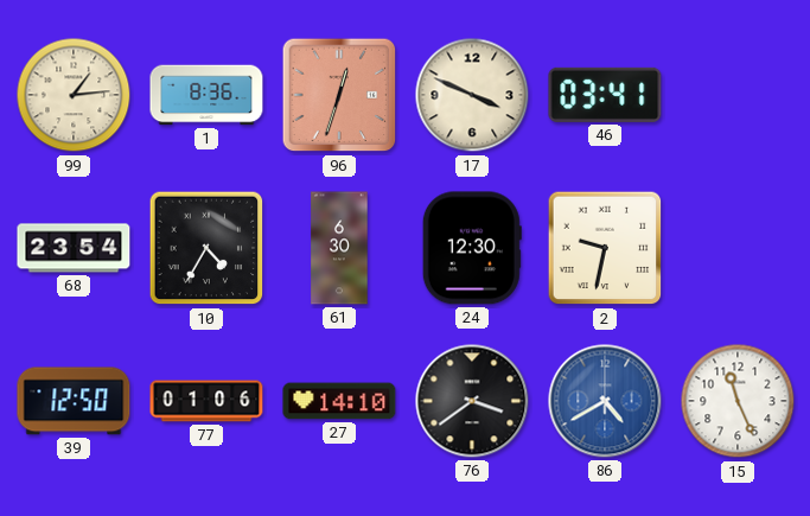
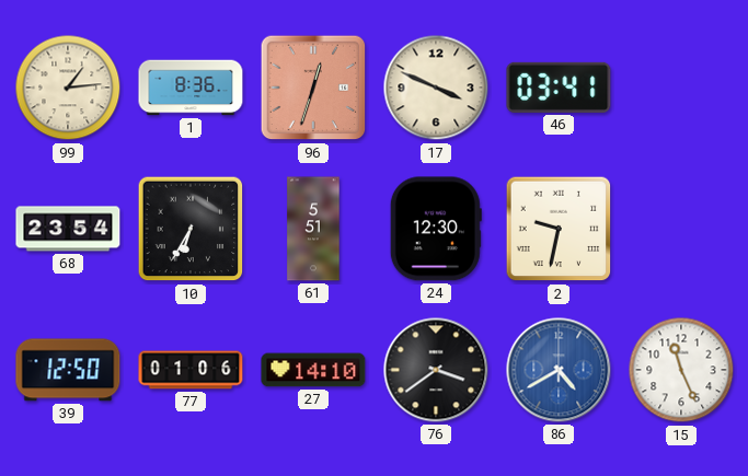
10: 4:35 -> 6:35 (191, 229)
61: 6:30 -> 5:51 (313, 229)
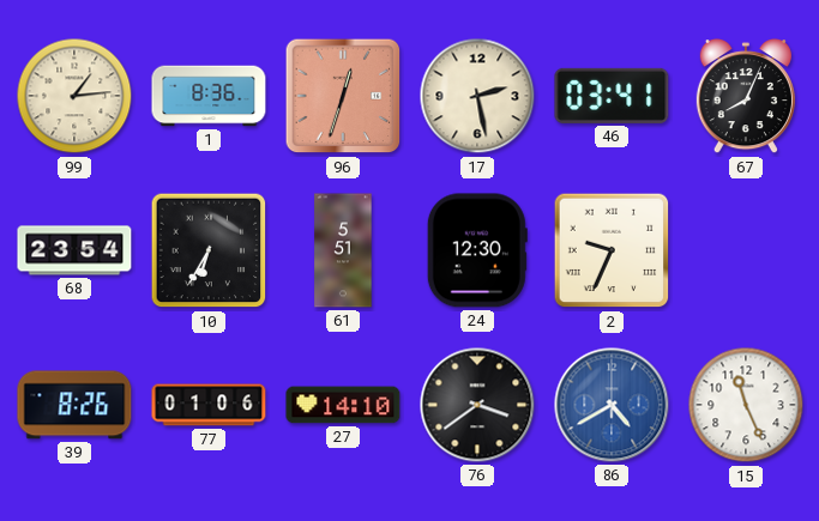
17: 3:49 -> 2:28 (477, 96)
67: none -> 8:04 (746, 97)
2: 9:32 -> 9:34 (612, 250)
39: 12:50 -> 8:26 (74, 405)
